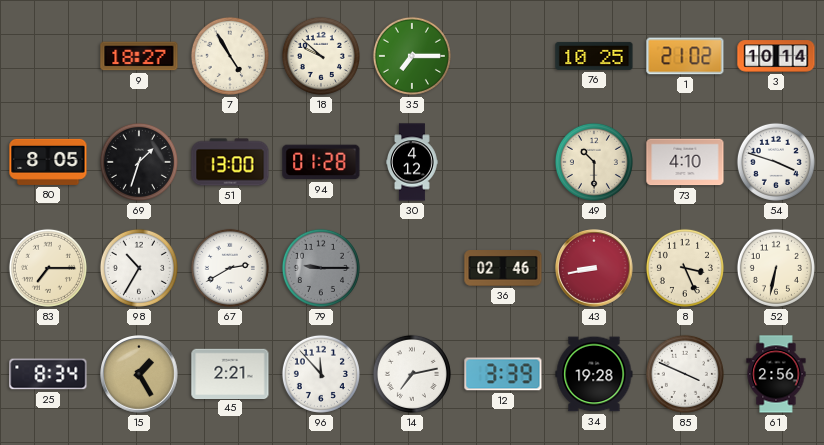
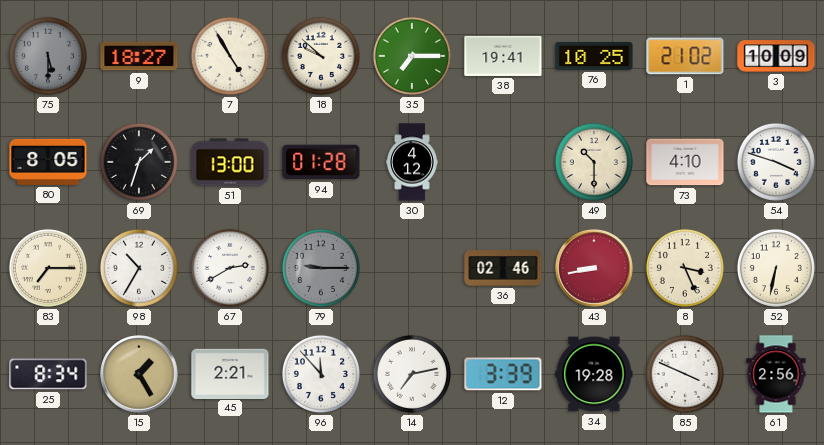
75: none -> 5:30 (48, 56)
38: none -> 19:41 (503, 56)
3: 10:14 -> 10:09 (776, 56)
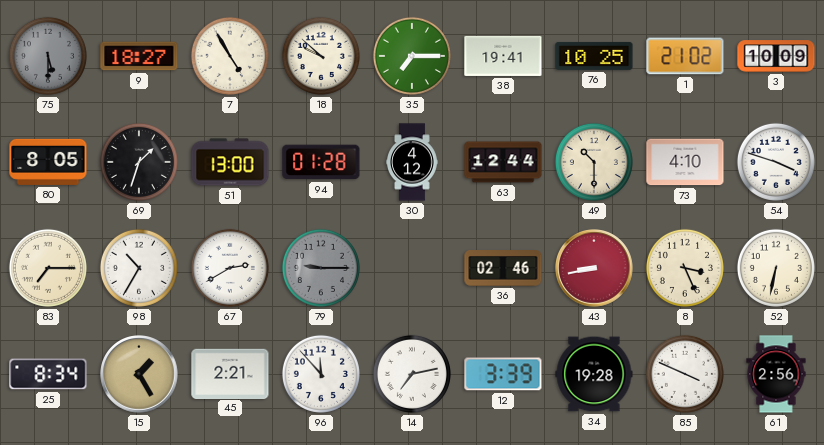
63: none -> 12:44 (503, 162)
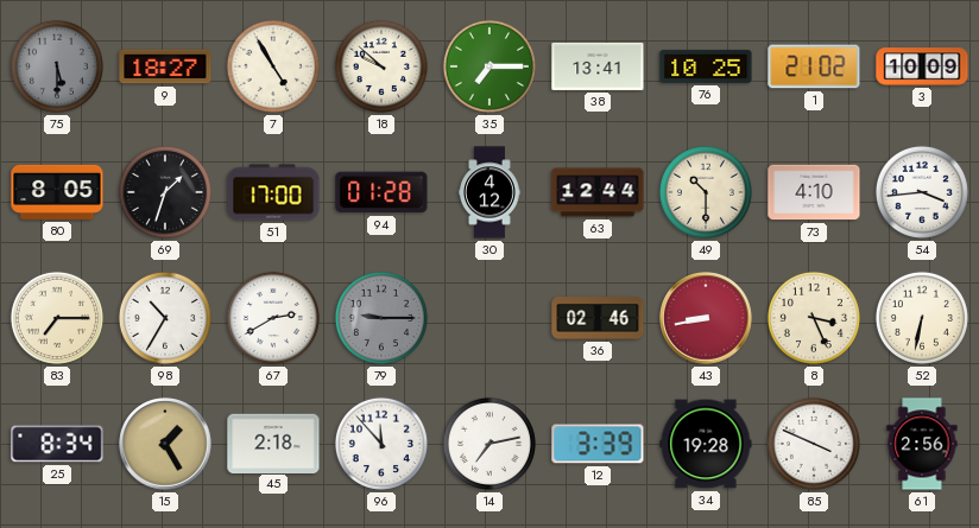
38: 19:41 -> 13:41 (598, 66)
51: 13:00 -> 17:00 (273, 192)
54: 3:48 -> 3:44 (922, 192)
45: 2:21 -> 2:18 (273, 443)
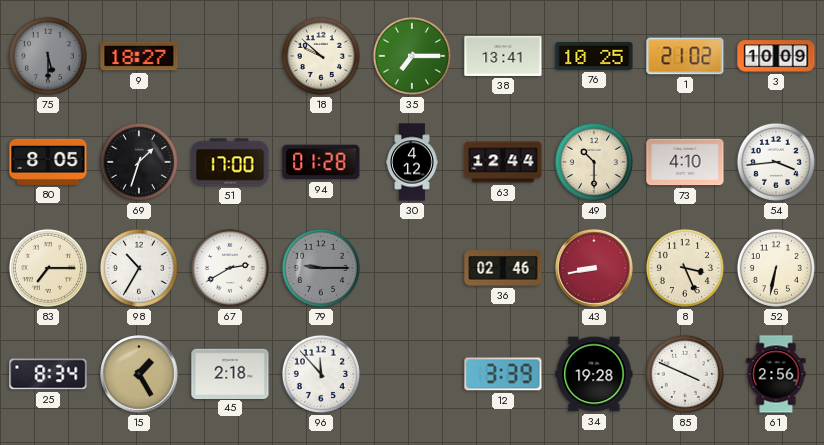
7: 4:55 -> none (273, 66)
14: 7:13 -> none (489, 444)
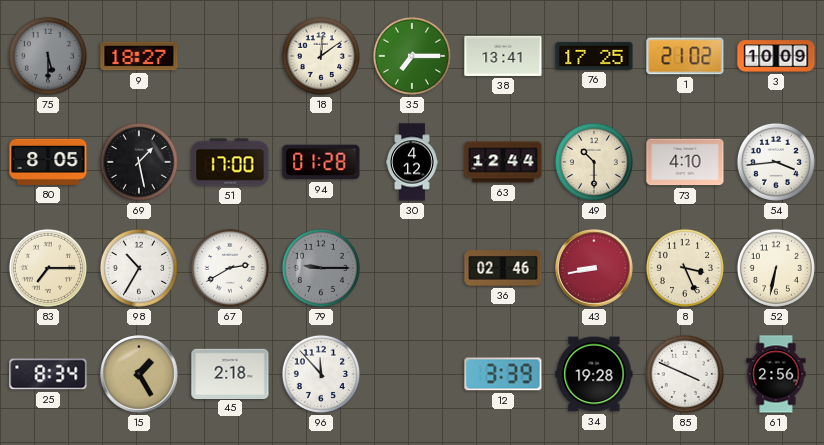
18: 9:52 -> 12:09 (321, 56)
76: 10:25 -> 17:25 (594, 56)
69: 1:33 -> 1:28 (139, 162)
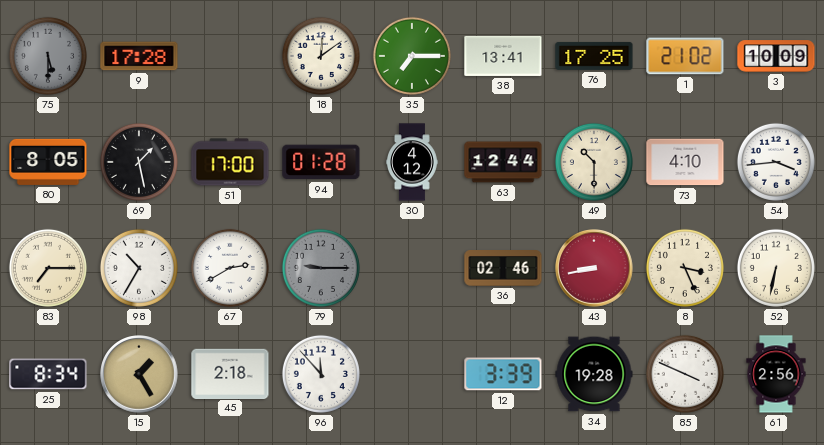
9: 18:27 -> 17:28 (139, 56)
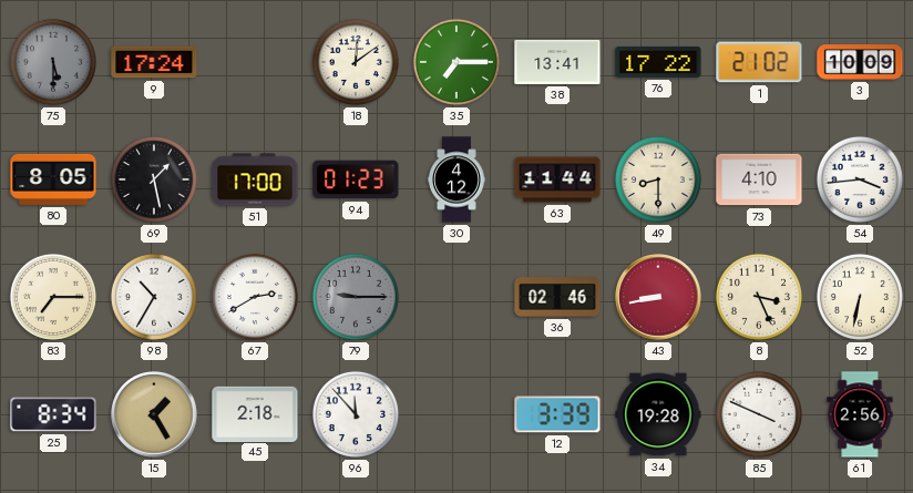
9: 17:28 -> 17:24 (154, 62)
76: 17:25 -> 17:22 (658, 62)
94: 01:28 -> 01:23 (356, 179)
63: 12:44 -> 11:44 (557, 179)
49: 10:30 -> 8:30 (658, 179)
